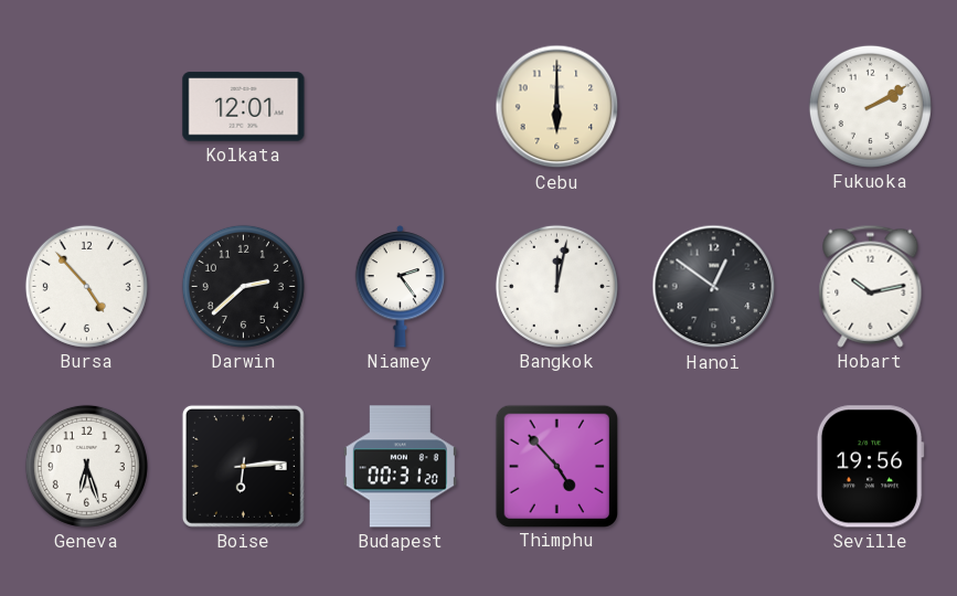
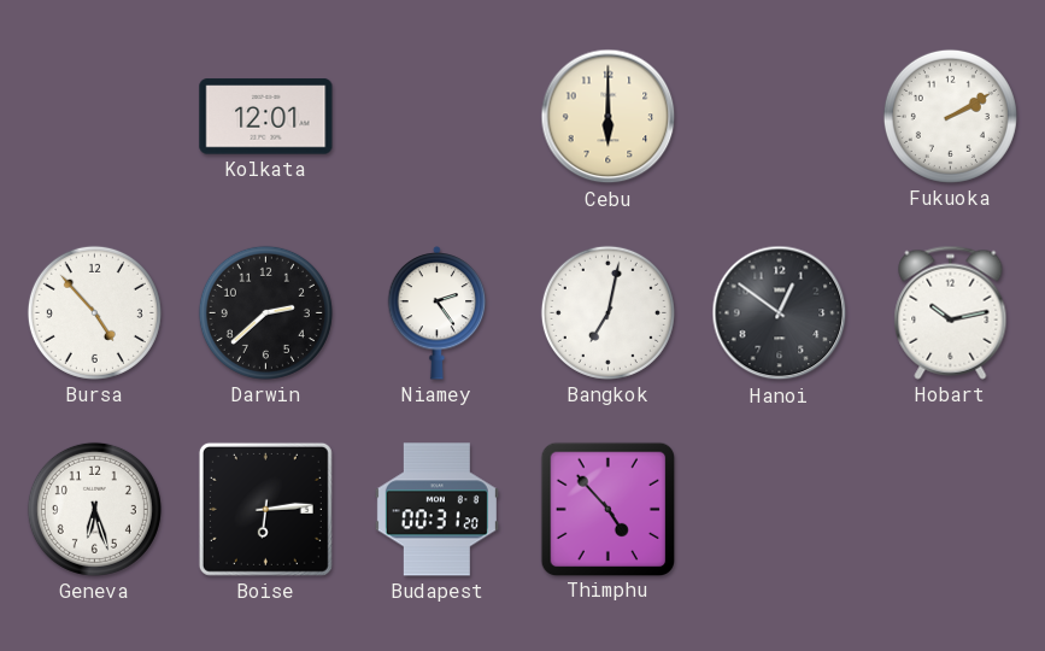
Bangkok: 12:02 -> 7:02 (607, 312)
Seville: 19:56 -> none (870, 467)
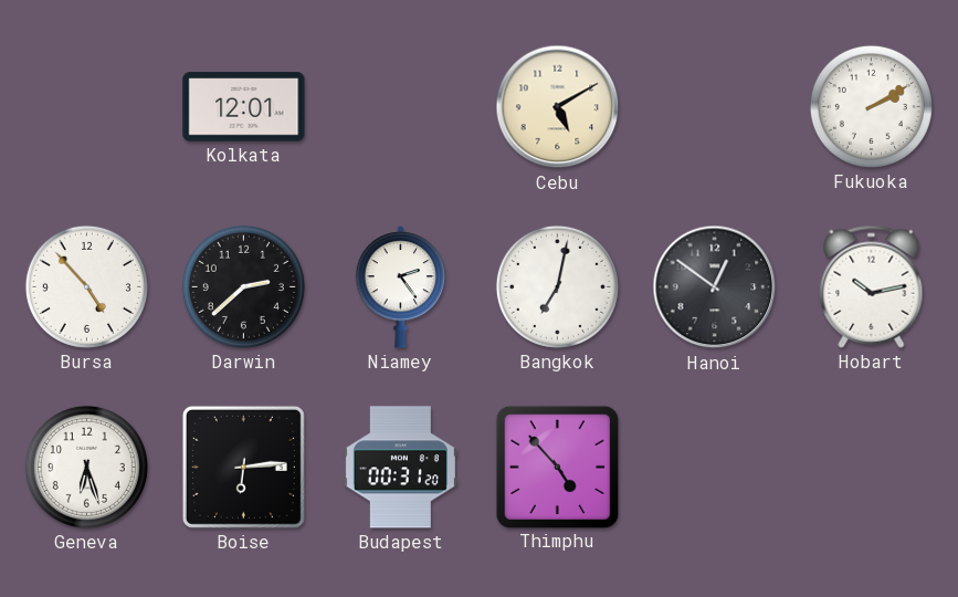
Cebu: 6:00 -> 5:10 (558, 107)
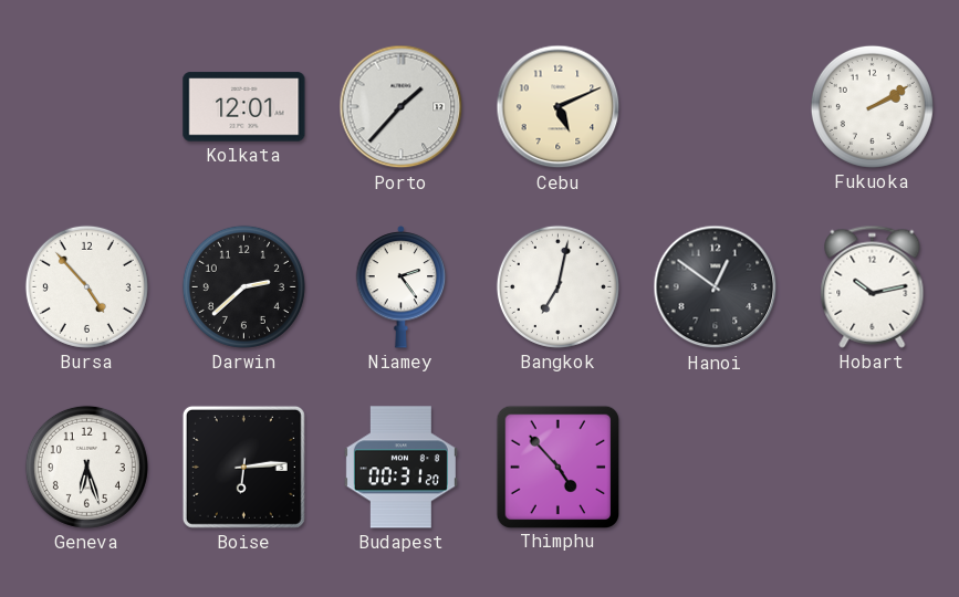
Porto: none -> 1:37 (402, 107)
Cebu: 5:10 -> 5:11 (559, 107)
